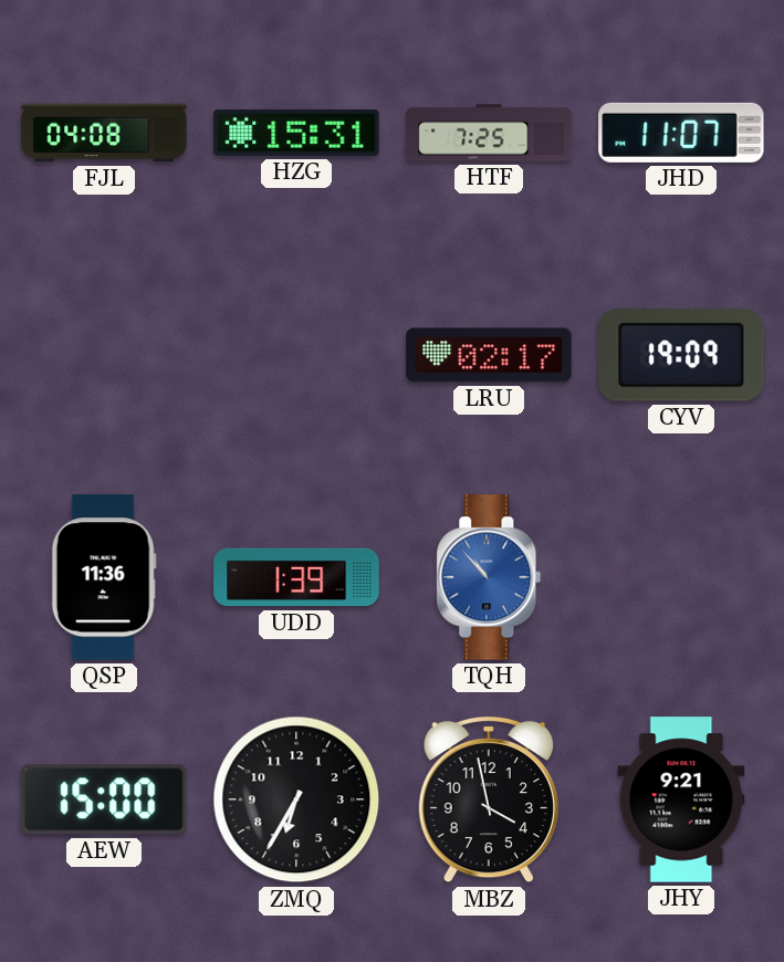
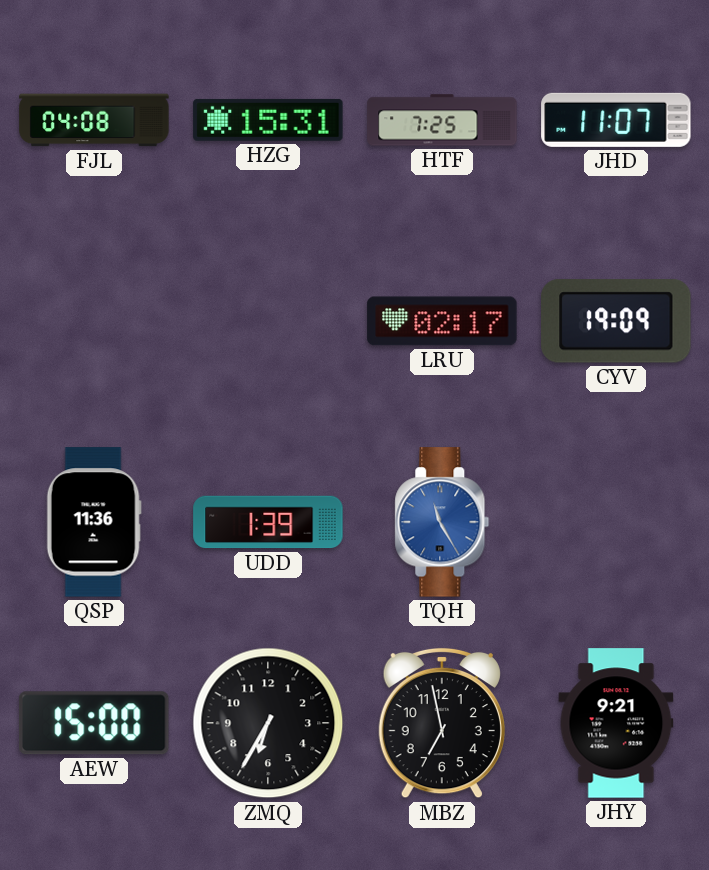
TQH: 10:53 -> 11:25 (442, 522)
MBZ: 3:58 -> 6:58 (442, 723)
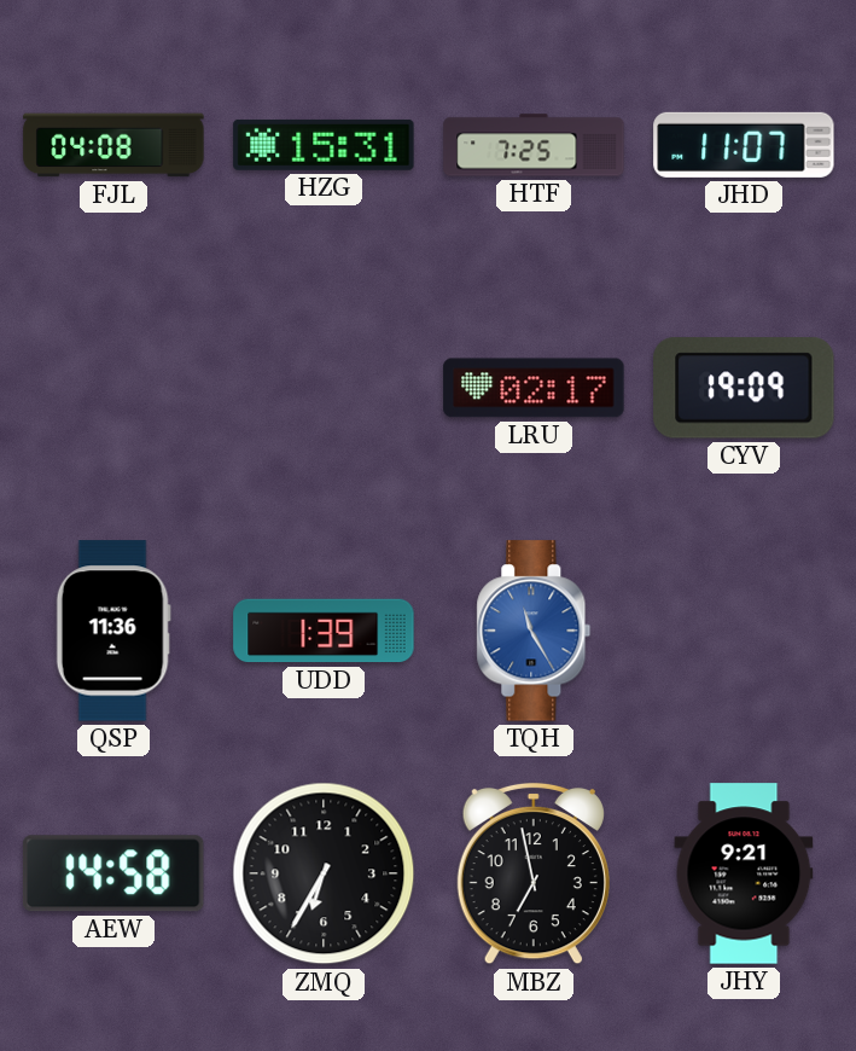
AEW: 15:00 -> 14:58 (113, 873)
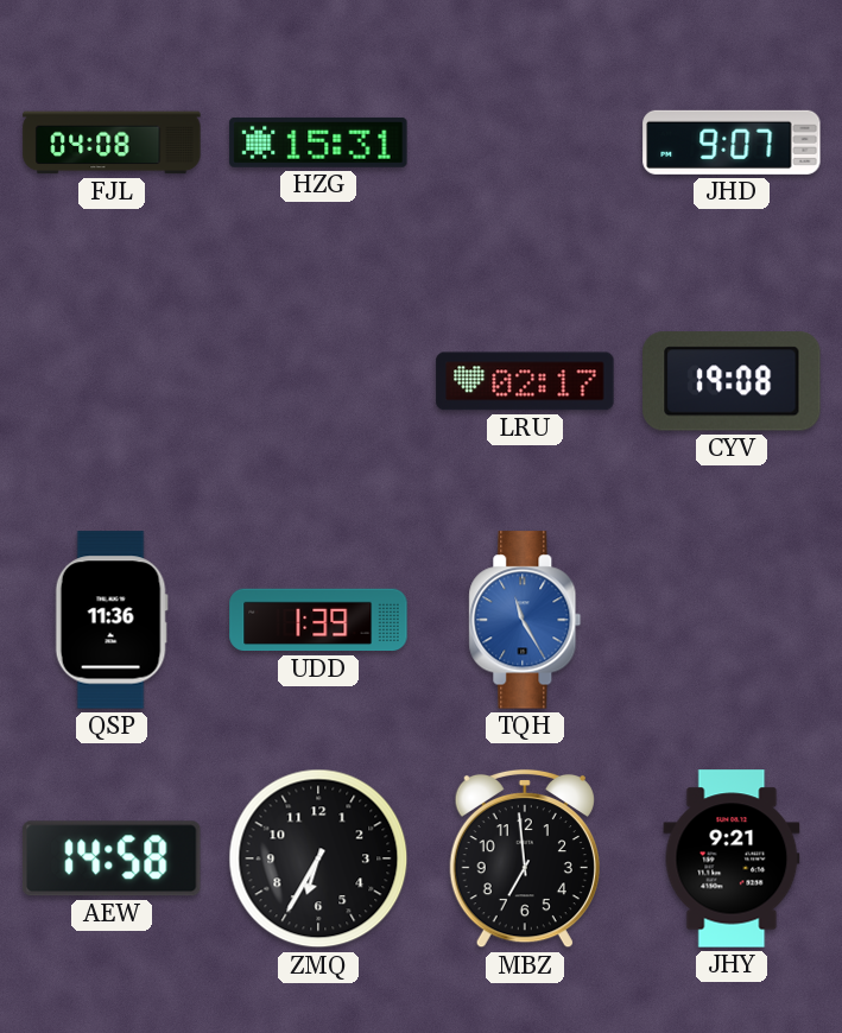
HTF: 7:25 -> none (534, 145)
JHD: 11:07 -> 9:07 (732, 142)
CYV: 19:09 -> 19:08 (732, 381)
MBZ: 6:58 -> 6:59 (525, 858)
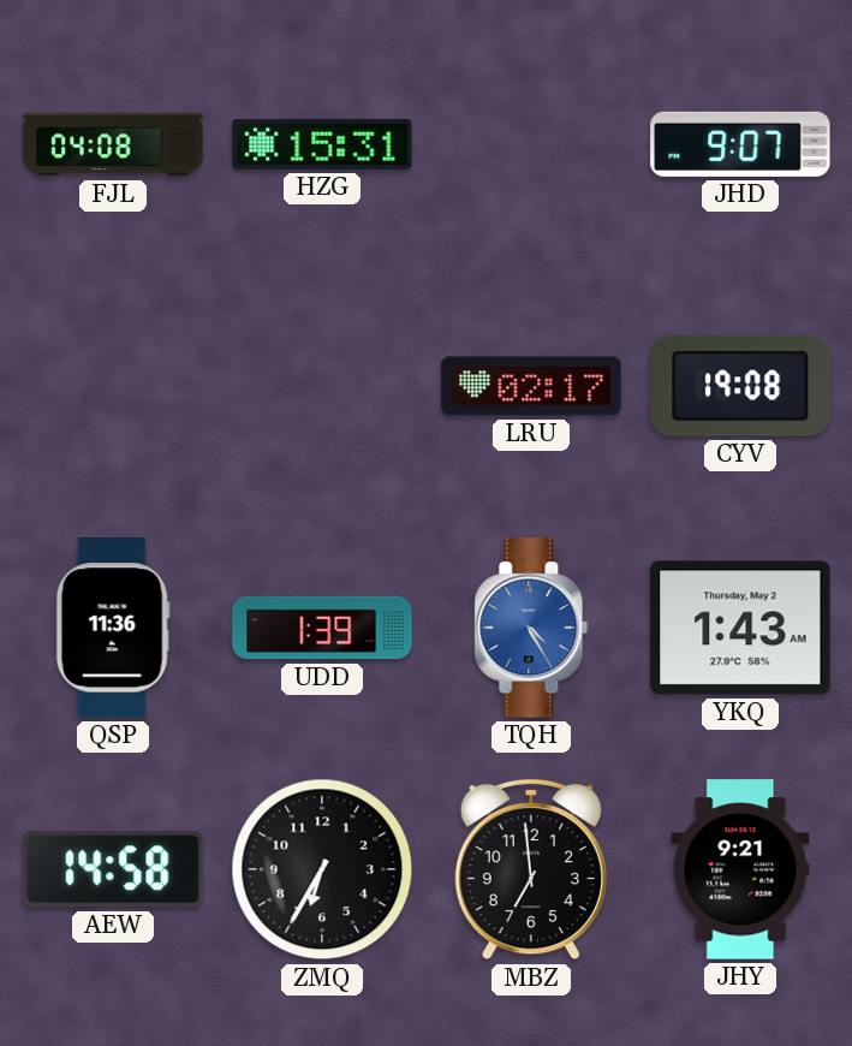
TQH: 11:25 -> 4:25 (531, 628)
YKQ: none -> 1:43 (740, 628)
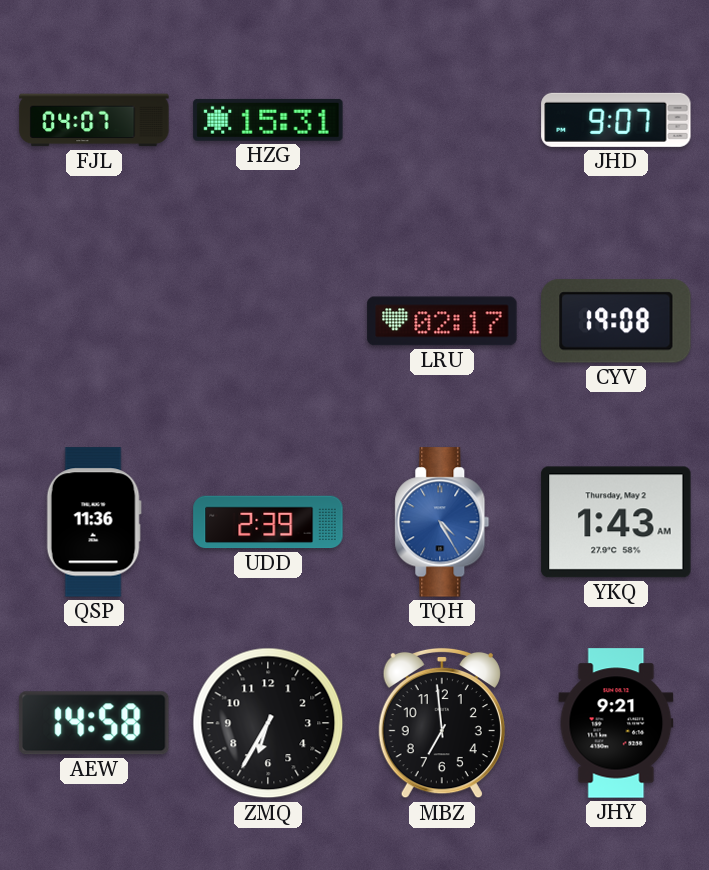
FJL: 04:08 -> 04:07 (94, 120)
UDD: 1:39 -> 2:39 (268, 522)
